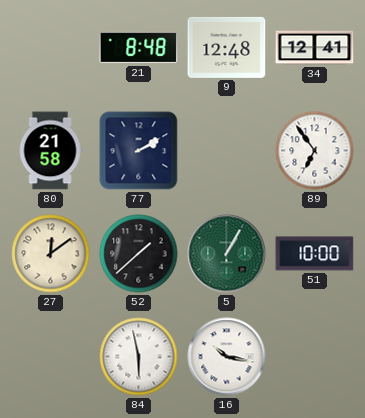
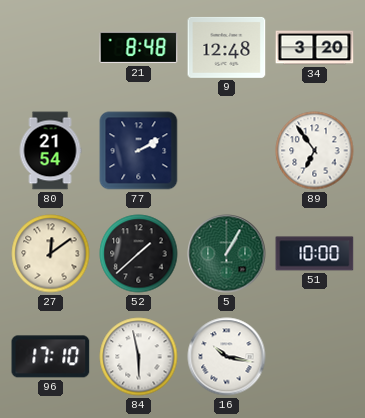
34: 12:41 -> 3:20 (315, 48)
80: 21:58 -> 21:54 (50, 151)
96: none -> 17:10 (51, 357)
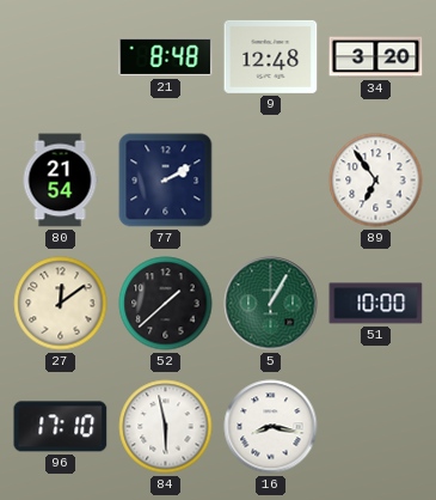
16: 10:17 -> 8:17 (271, 427)
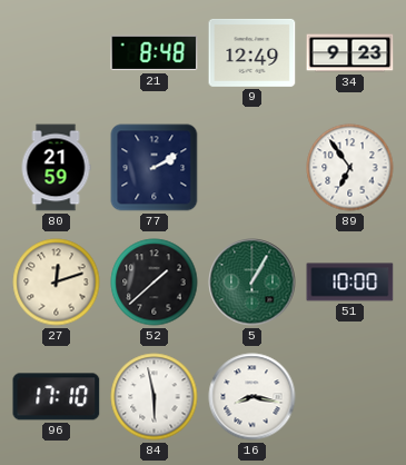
9: 12:48 -> 12:49 (252, 52)
34: 3:20 -> 9:23 (350, 53)
80: 21:54 -> 21:59 (56, 168)
27: 12:09 -> 12:12 (57, 283)
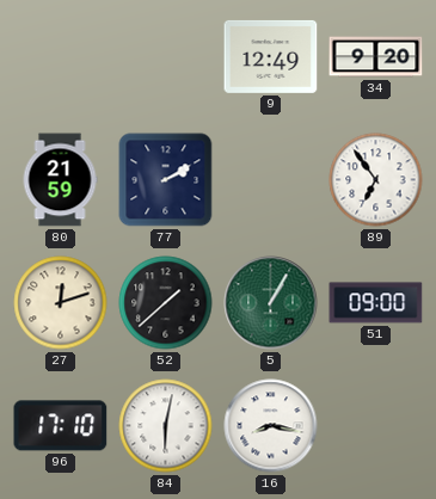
21: 8:48 -> none (155, 53)
34: 9:23 -> 9:20 (376, 57)
51: 10:00 -> 09:00 (376, 303)
84: 5:58 -> 6:02 (166, 426)
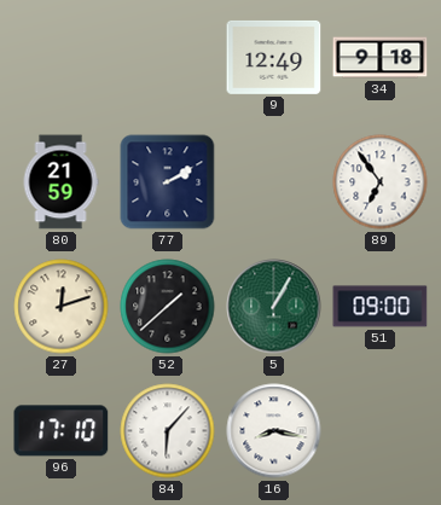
34: 9:20 -> 9:18 (381, 58)
84: 6:02 -> 6:07 (168, 431)
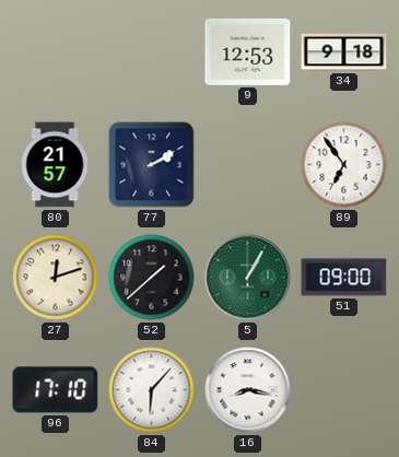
9: 12:49 -> 12:53 (248, 51)
80: 21:59 -> 21:57 (55, 165)
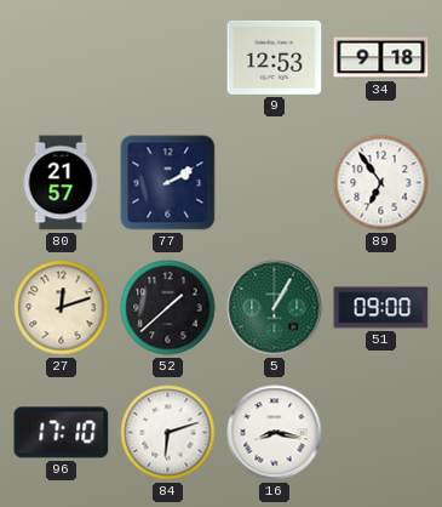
84: 6:07 -> 6:12 (168, 433)
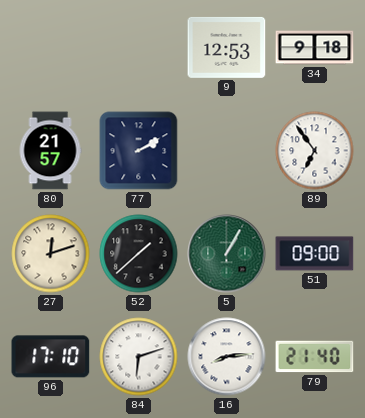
16: 8:17 -> 8:14 (227, 357)
79: none -> 21:40 (315, 357)
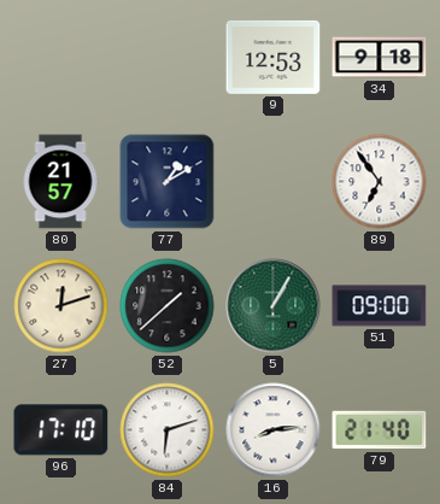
77: 2:10 -> 1:10 (168, 182)
